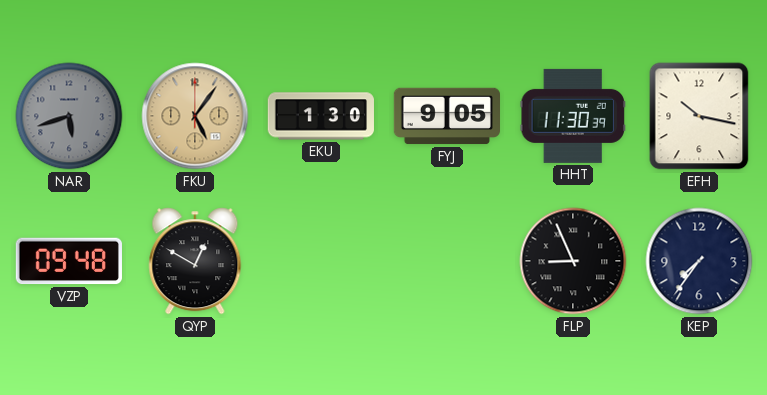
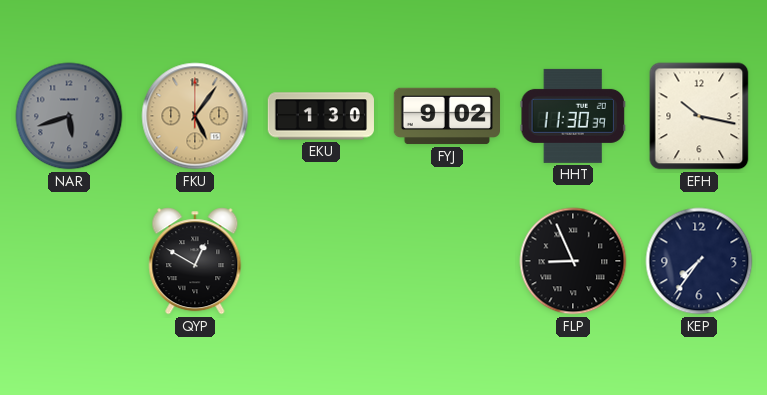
FYJ: 9:05 -> 9:02 (446, 116)
VZP: 09:48 -> none (69, 261)
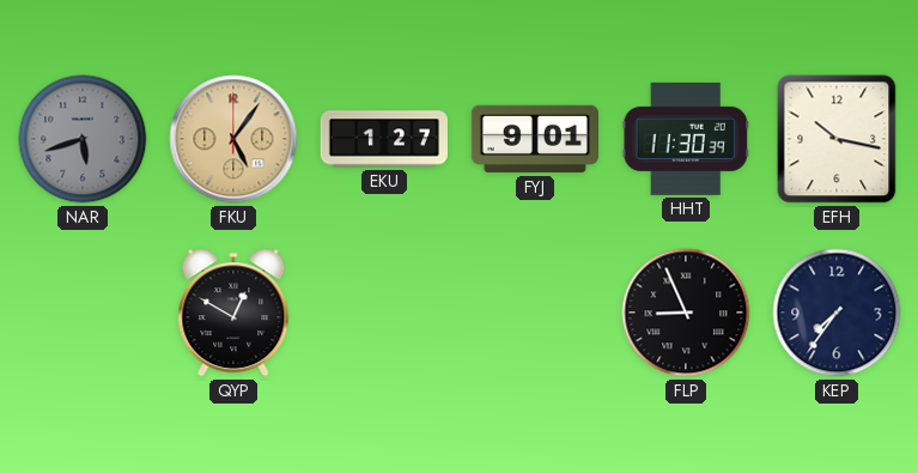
EKU: 1:30 -> 1:27 (384, 139)
FYJ: 9:02 -> 9:01 (534, 139)
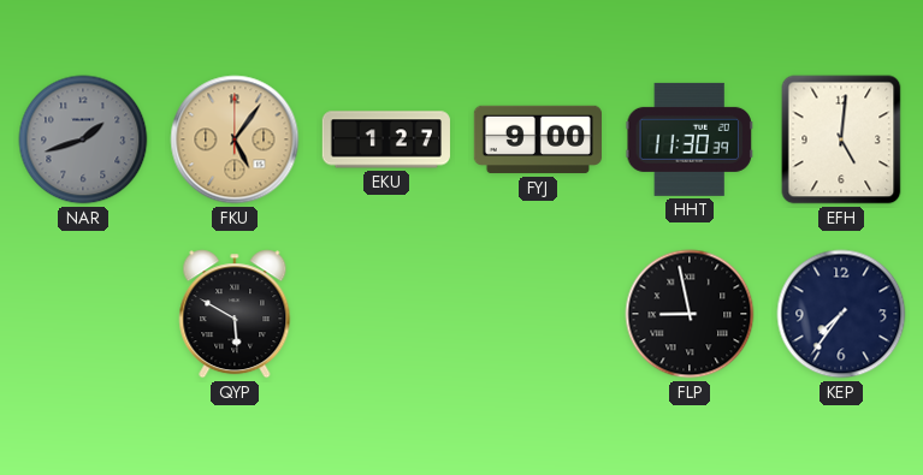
NAR: 5:42 -> 1:42 (83, 139)
FYJ: 9:01 -> 9:00 (537, 139)
EFH: 10:17 -> 5:01 (841, 139)
QYP: 12:50 -> 5:50 (235, 314)
FLP: 8:56 -> 8:58 (690, 314)
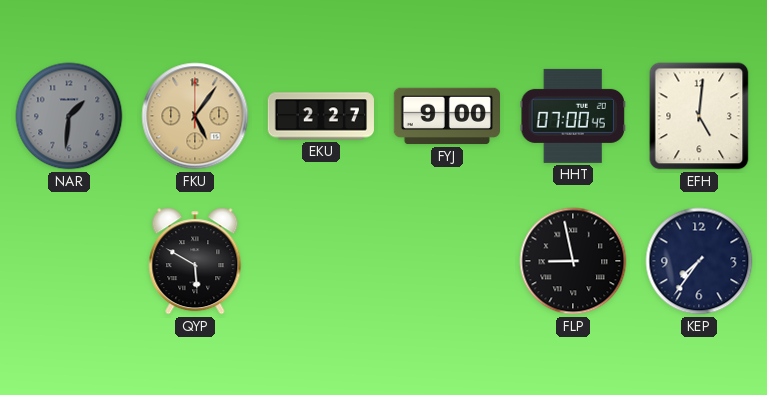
NAR: 1:42 -> 1:31 (69, 116)
EKU: 1:27 -> 2:27 (321, 116)
HHT: 11:30 -> 07:00 (573, 116)
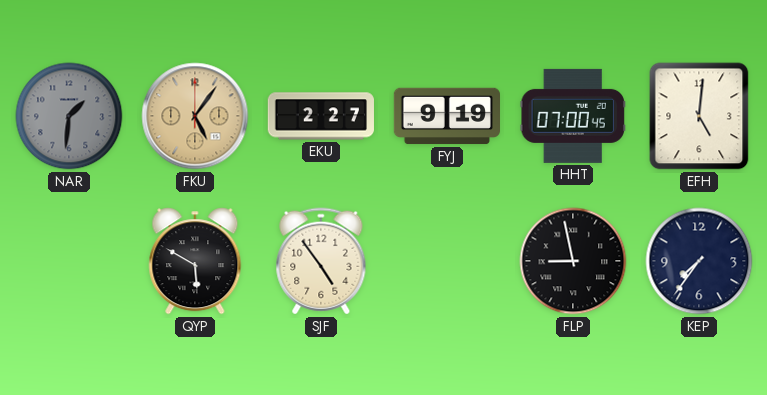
FYJ: 9:00 -> 9:19 (446, 116)
SJF: none -> 4:54 (321, 261)
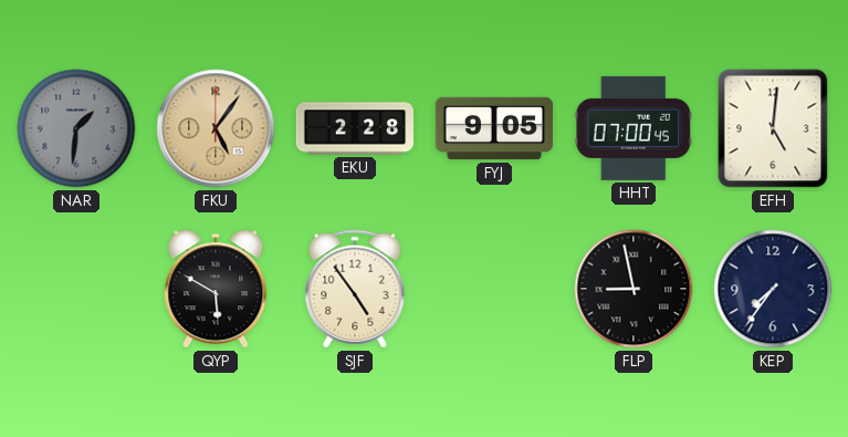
EKU: 2:27 -> 2:28 (355, 128)
FYJ: 9:19 -> 9:05 (493, 128)
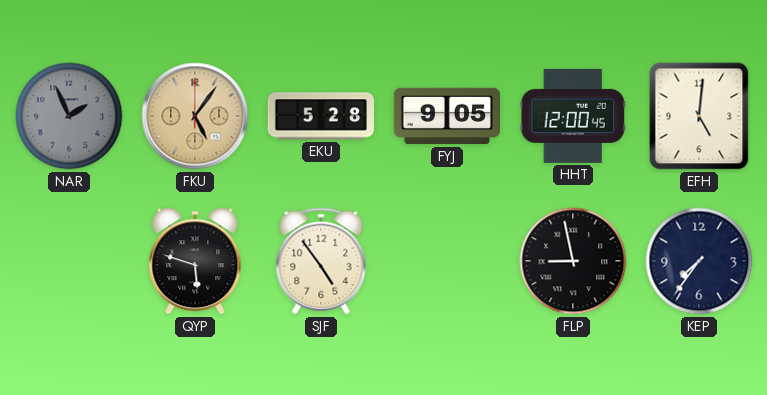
NAR: 1:31 -> 1:56 (69, 116)
EKU: 2:28 -> 5:28 (321, 116)
HHT: 07:00 -> 12:00 (573, 116)
QYP: 5:50 -> 5:48 (195, 261)
